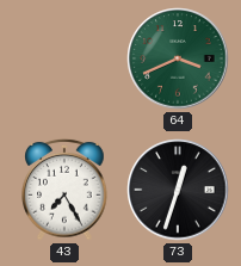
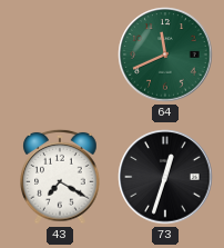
64: 3:41 -> 11:41 (165, 54)
43: 7:25 -> 7:20 (60, 177)
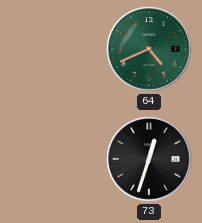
64: 11:41 -> 4:41 (149, 49)
43: 7:20 -> none (60, 177)
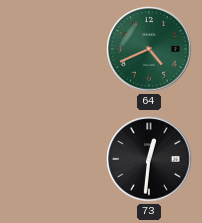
73: 12:33 -> 12:31 (149, 159)
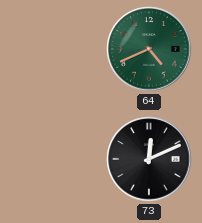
73: 12:31 -> 12:11 (149, 159)
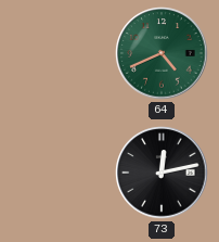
73: 12:11 -> 12:13 (162, 173)
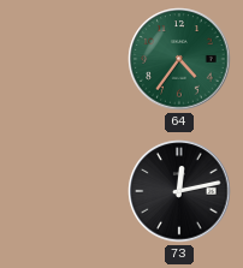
64: 4:41 -> 4:36 (179, 59)
